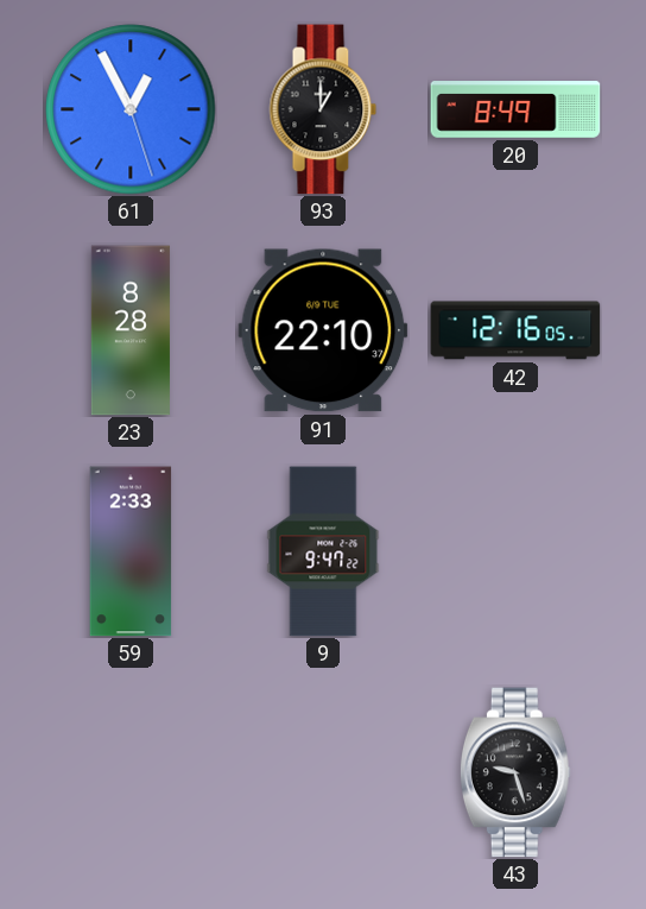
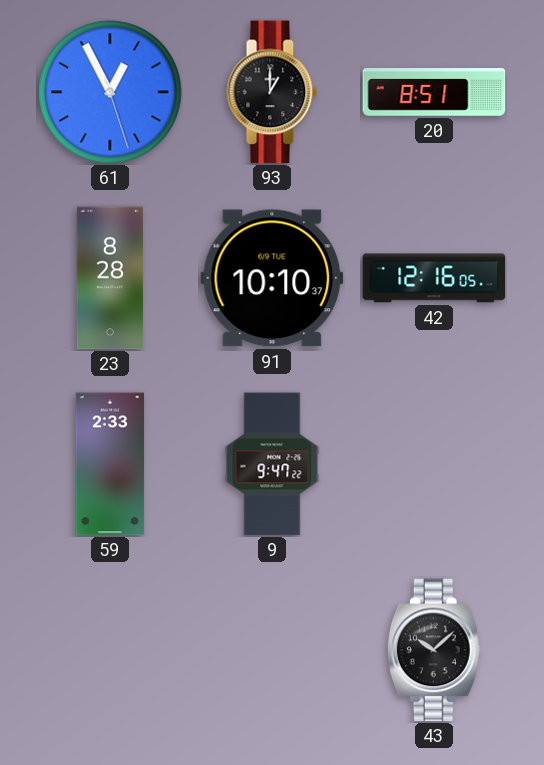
20: 8:49 -> 8:51 (434, 92)
91: 22:10 -> 10:10 (272, 278)
43: 9:27 -> 10:08 (434, 650)
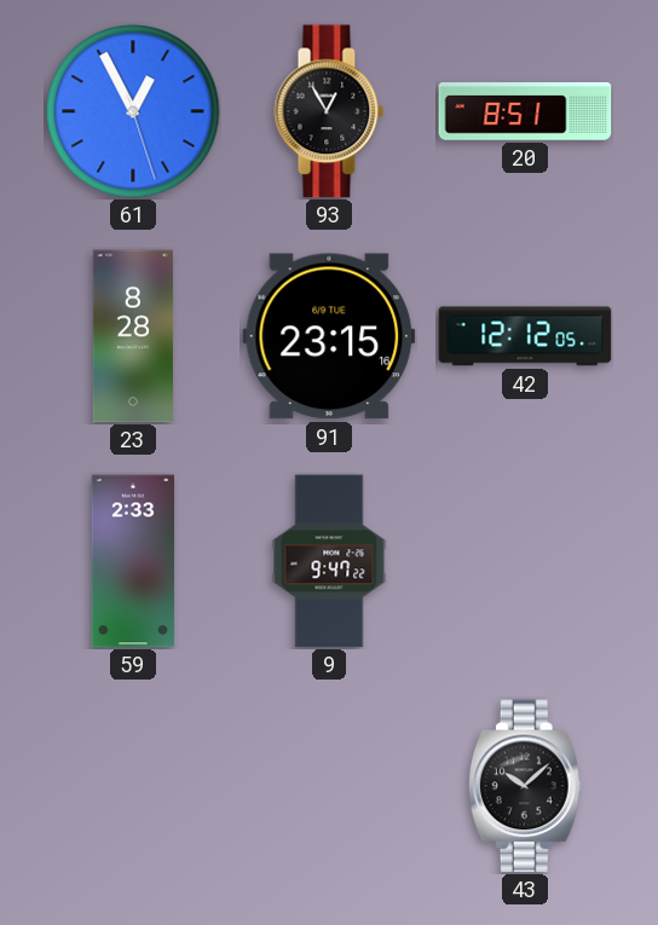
93: 1:00 -> 12:55 (329, 111)
91: 10:10 -> 23:15 (329, 336)
42: 12:16 -> 12:12 (525, 336)
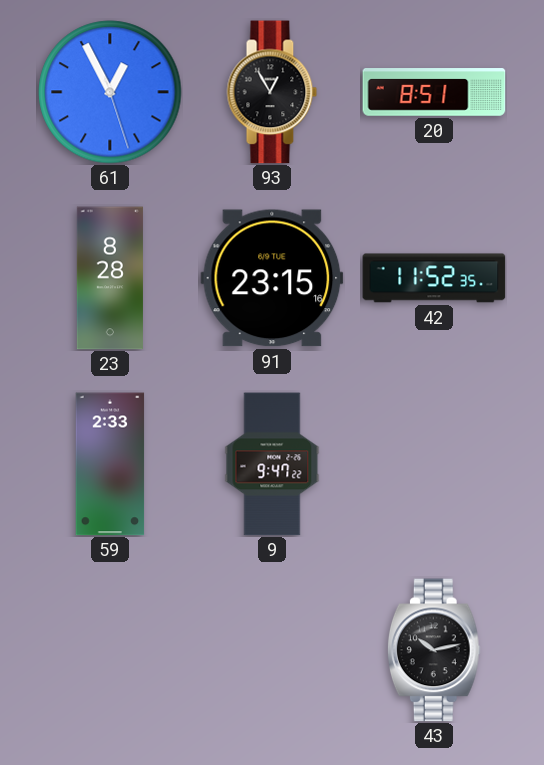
42: 12:12 -> 11:52 (434, 278)
43: 10:08 -> 10:13 (434, 650)
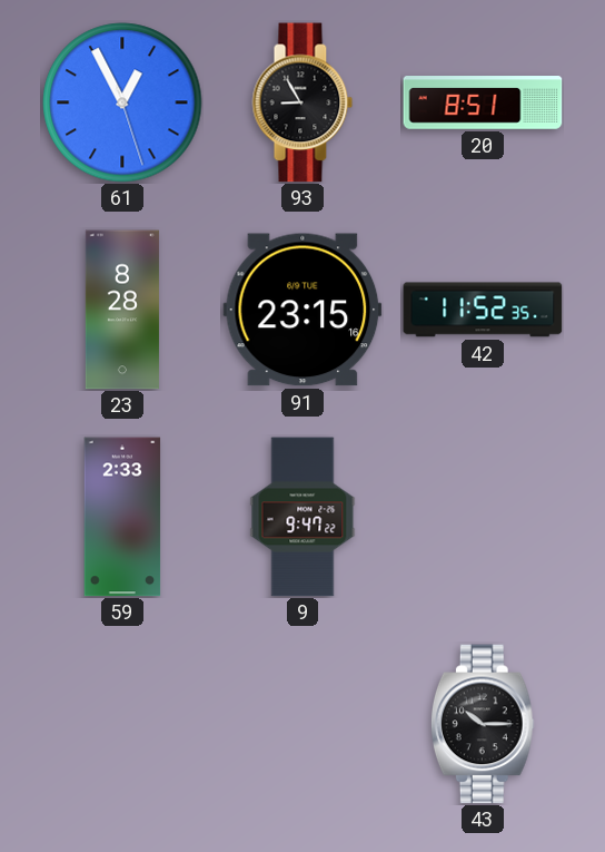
93: 12:55 -> 8:55 (302, 102)
43: 10:13 -> 10:15 (483, 724)
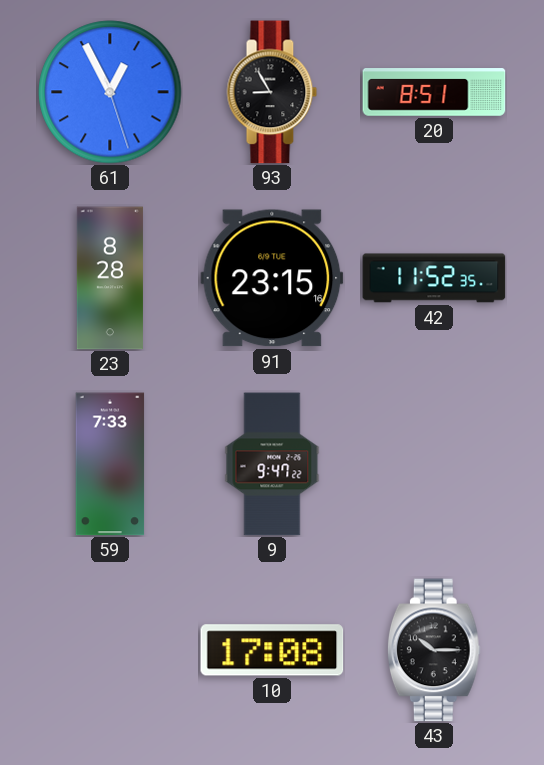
59: 2:33 -> 7:33 (110, 464)
10: none -> 17:08 (272, 650)
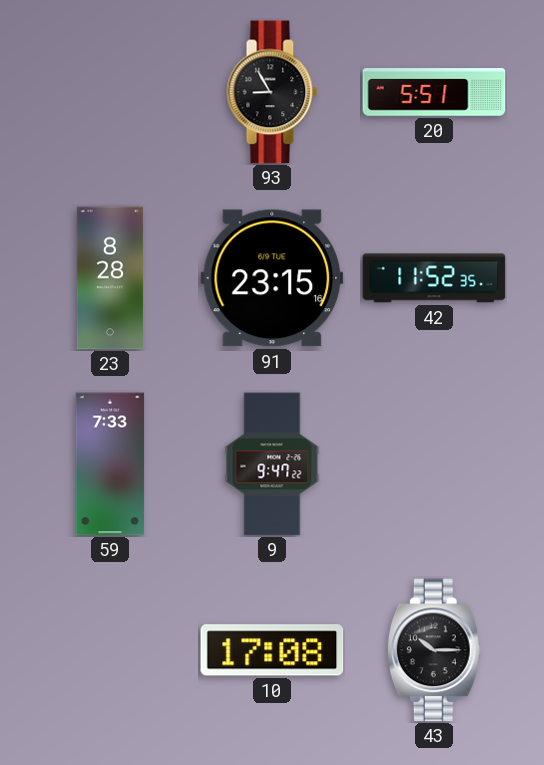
61: 12:55 -> none (110, 92)
20: 8:51 -> 5:51 (434, 92)
